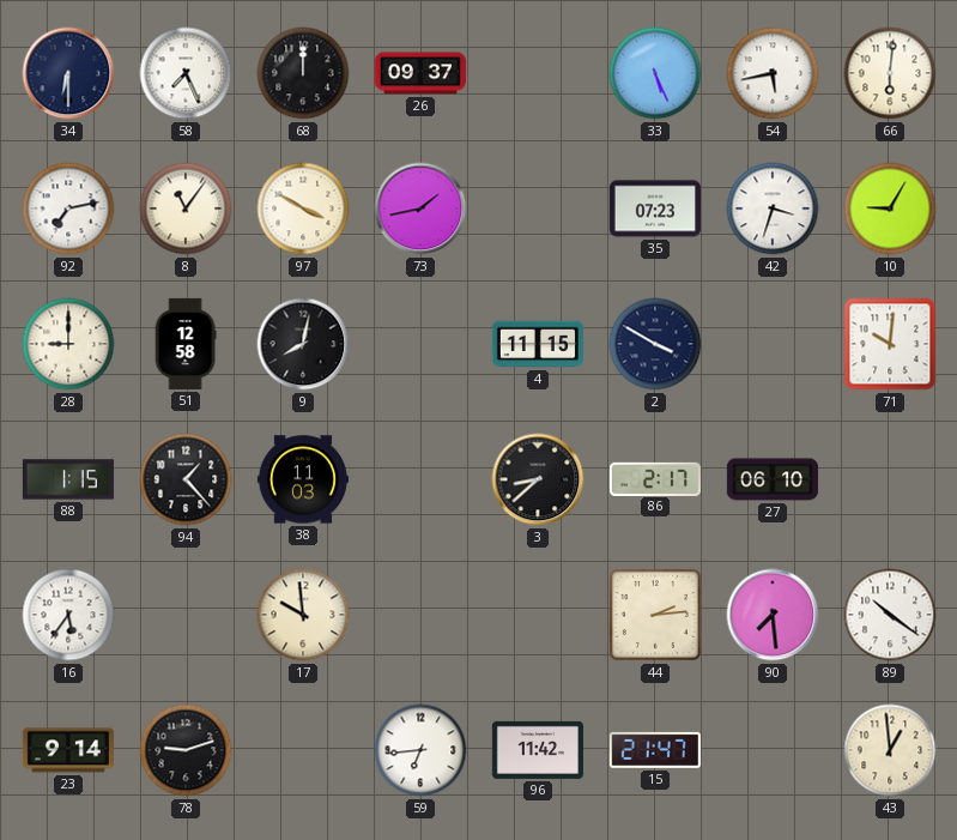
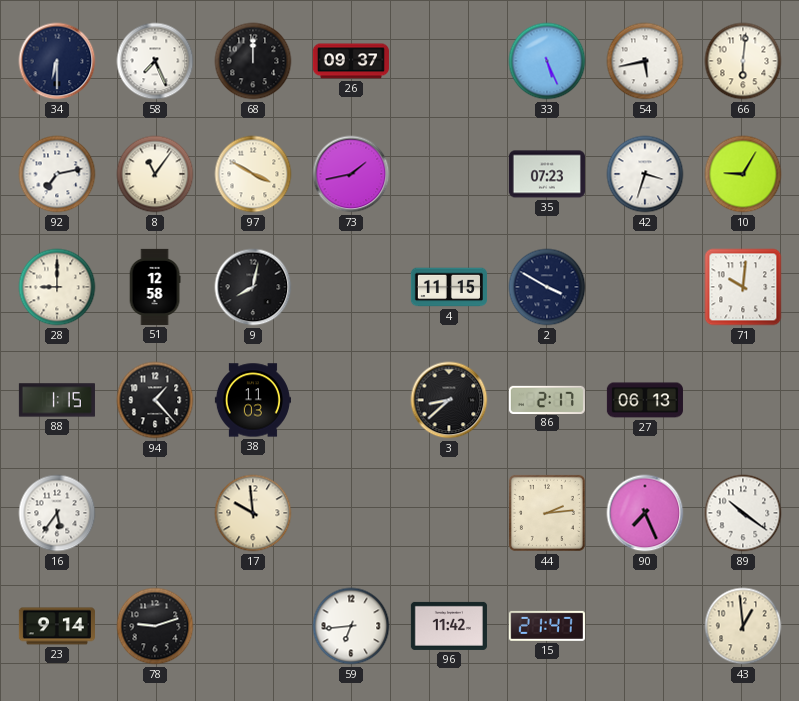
27: 06:10 -> 06:13 (645, 400)
90: 7:29 -> 7:26 (645, 513)
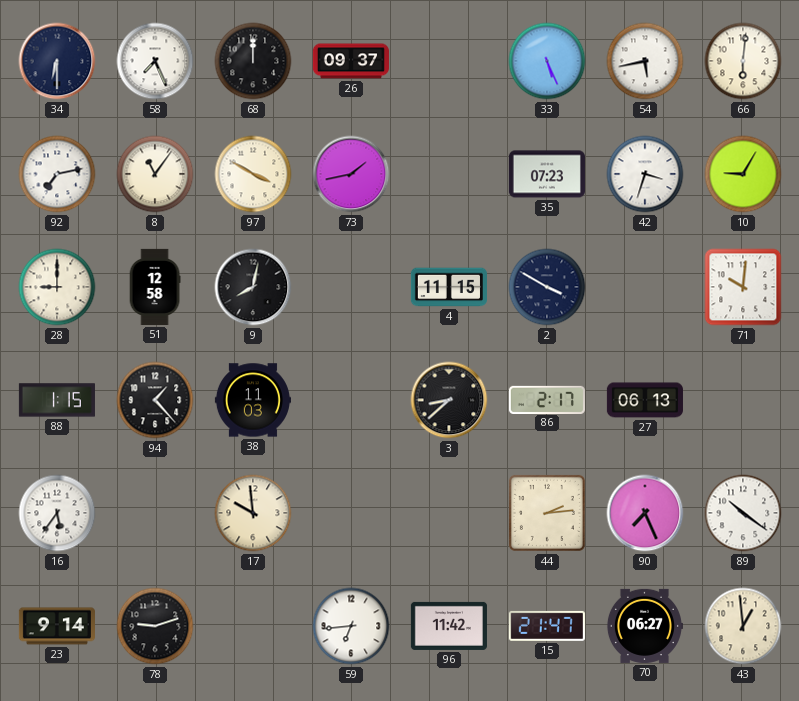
70: none -> 06:27 (644, 626)
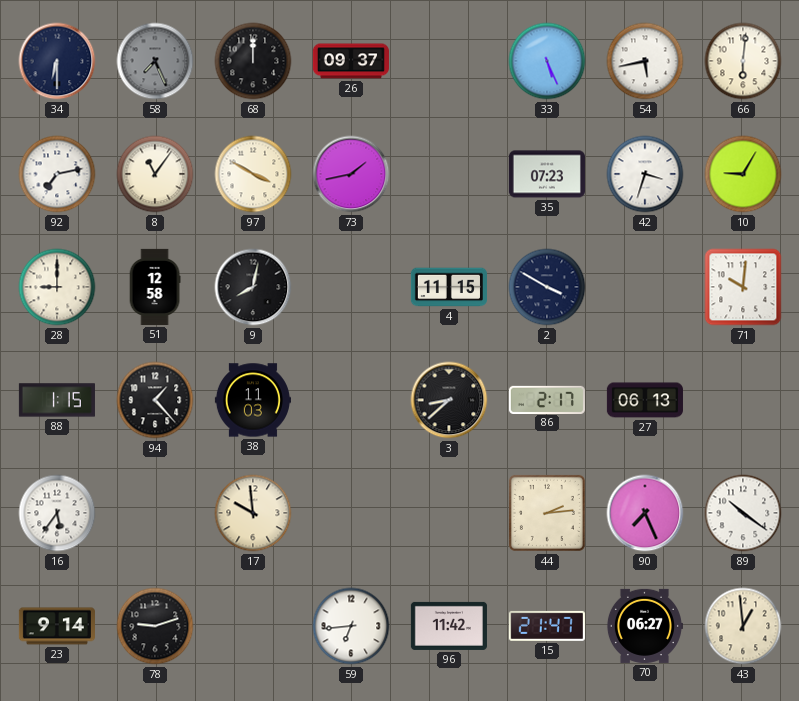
58 dial: white -> grey (155, 61)
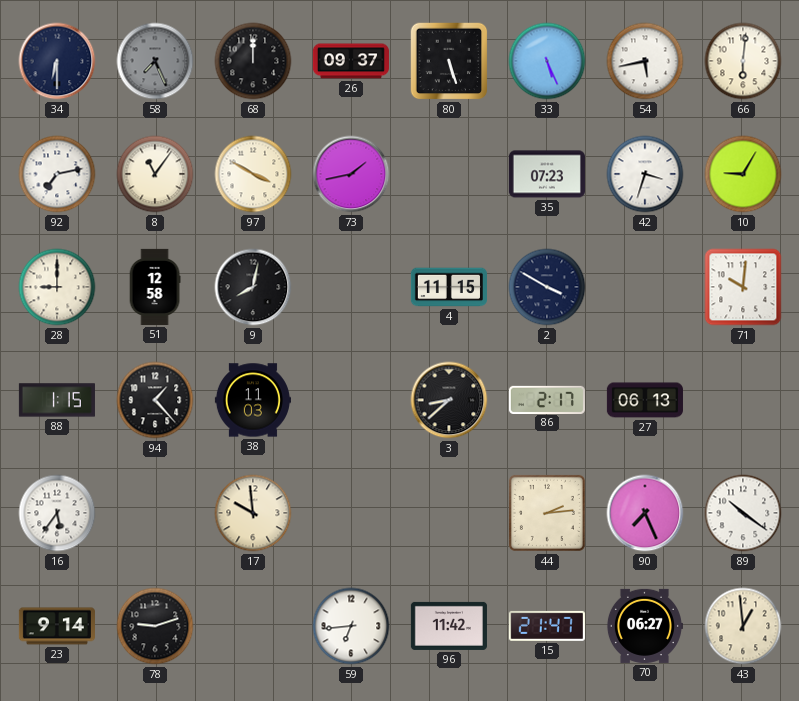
80: none -> 5:27 (449, 61)
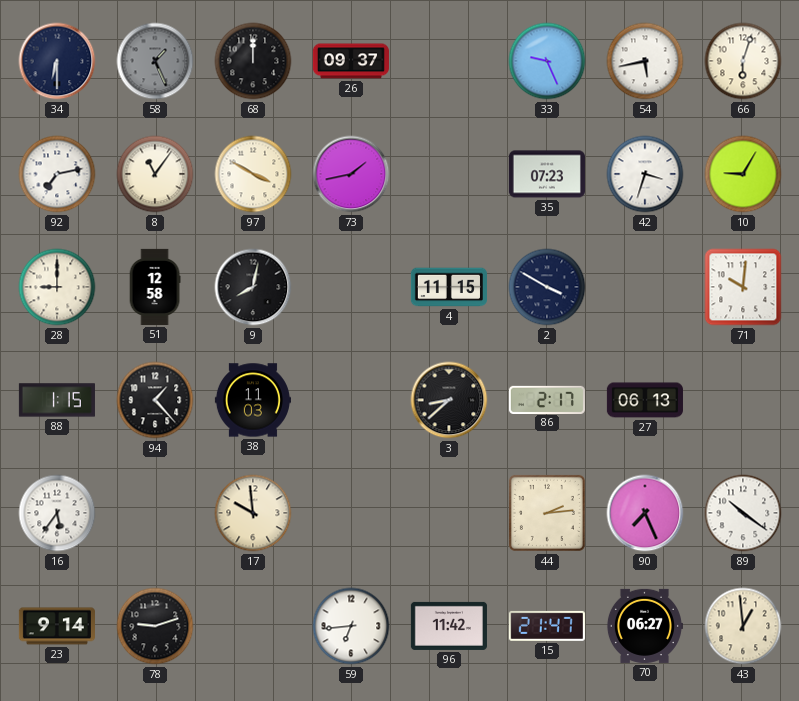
58: 7:26 -> 1:26 (155, 61)
80: 5:27 -> none (449, 61)
33: 5:26 -> 9:26 (547, 61)
66: 6:01 -> 6:03 (743, 61)
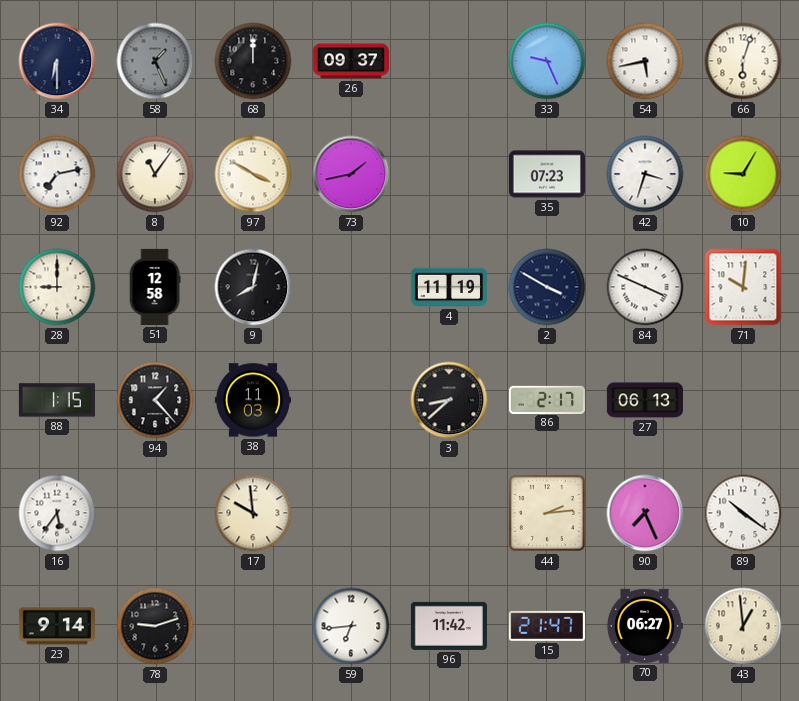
4: 11:15 -> 11:19 (449, 287)
84: none -> 3:49 (645, 287)
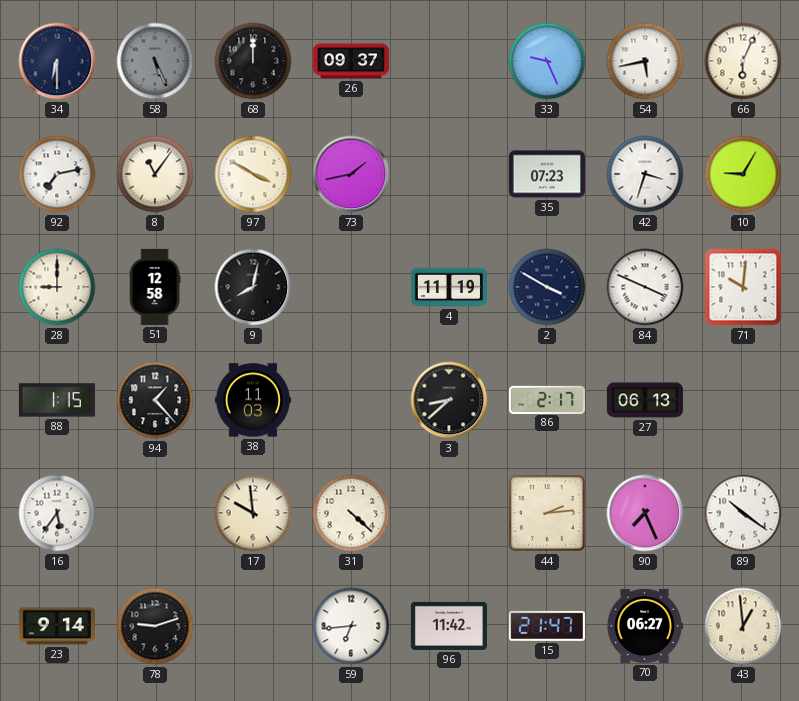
58: 1:26 -> 5:26 (155, 61)
66: 6:03 -> 6:04 (743, 61)
31: none -> 4:22 (351, 513)
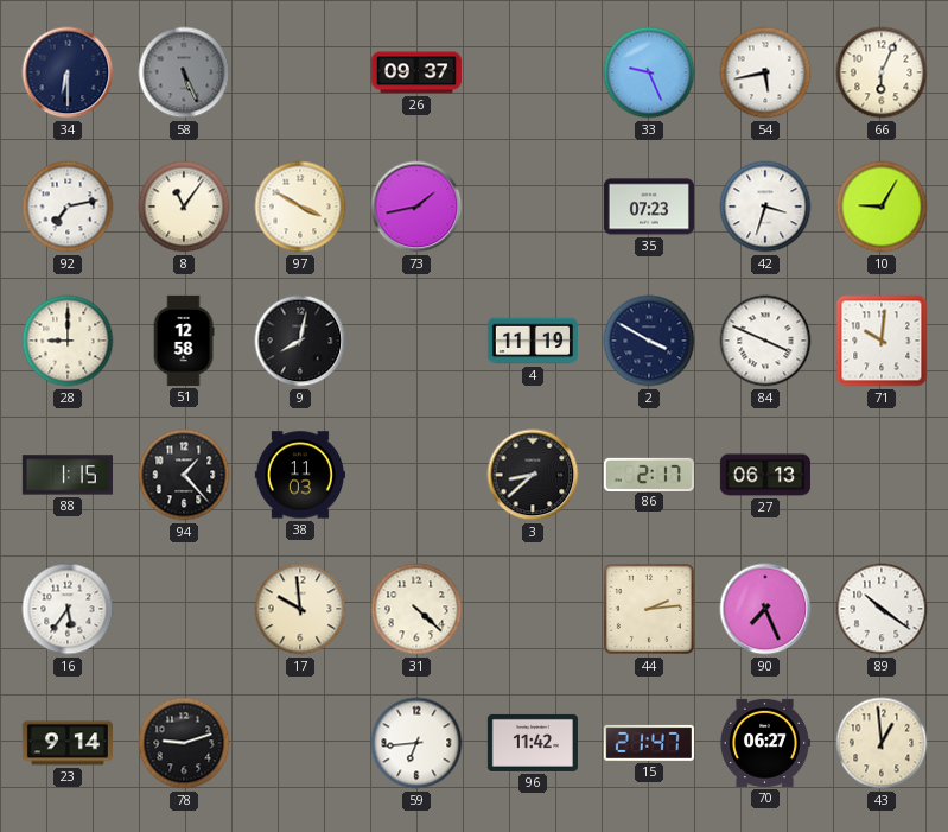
68: 12:00 -> none (253, 61)
